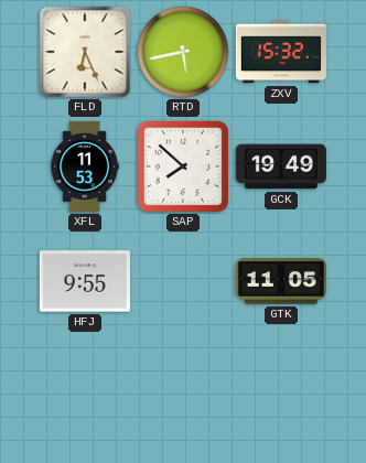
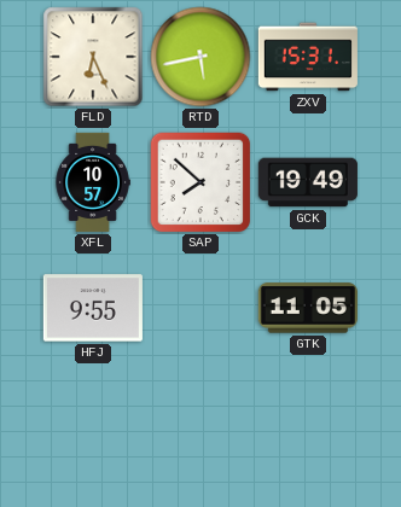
ZXV: 15:32 -> 15:31 (308, 57)
XFL: 11:53 -> 10:57 (93, 182)
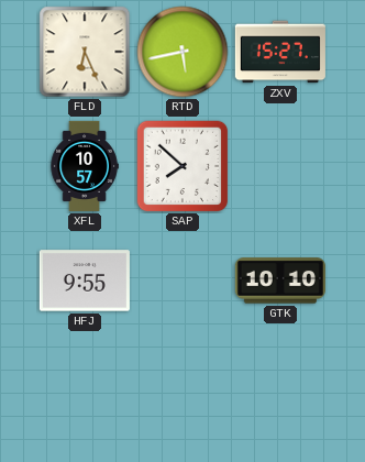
ZXV: 15:31 -> 15:27 (280, 52)
GCK: 19:49 -> none (308, 182)
GTK: 11:05 -> 10:10 (280, 280)
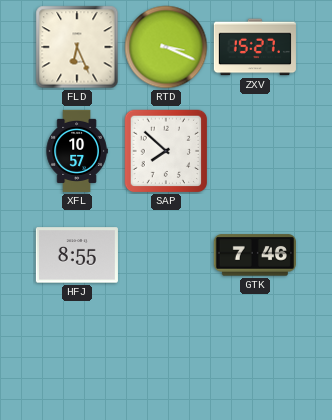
RTD: 5:43 -> 3:19 (166, 47)
HFJ: 9:55 -> 8:55 (77, 255)
GTK: 10:10 -> 7:46 (255, 255)
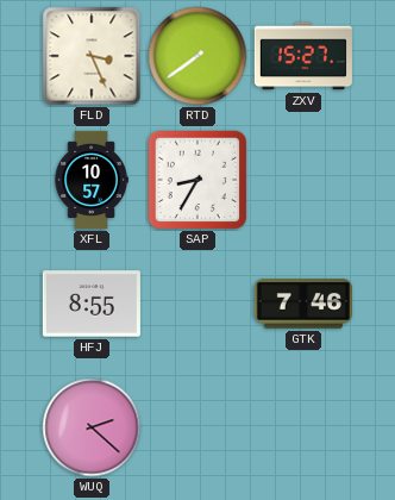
FLD: 6:26 -> 3:26 (92, 56)
RTD: 3:19 -> 7:39 (197, 56)
SAP: 7:52 -> 8:35 (197, 180)
WUQ: none -> 2:22 (92, 427)
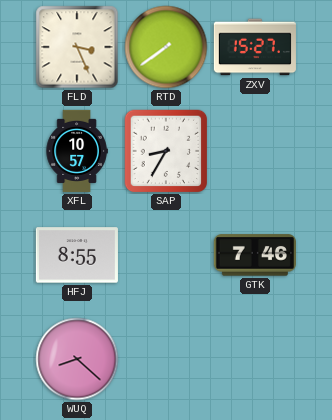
WUQ: 2:22 -> 8:22 (77, 359)
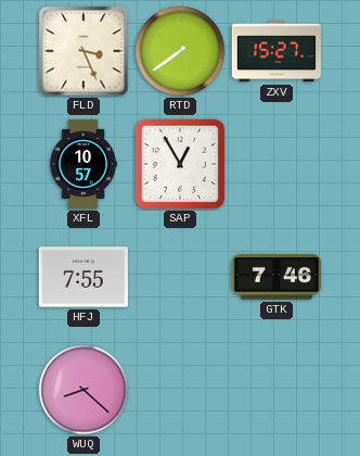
SAP: 8:35 -> 12:55 (180, 164)
HFJ: 8:55 -> 7:55 (83, 277)
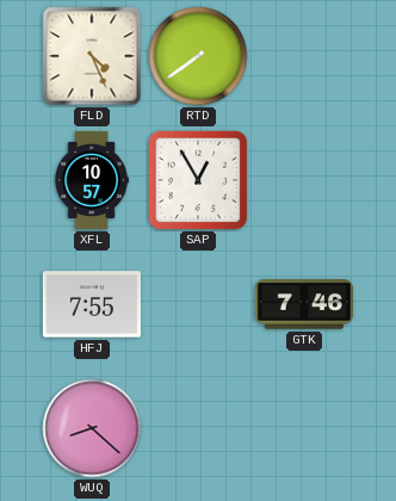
FLD: 3:26 -> 4:26 (92, 56)
ZXV: 15:27 -> none (277, 51)
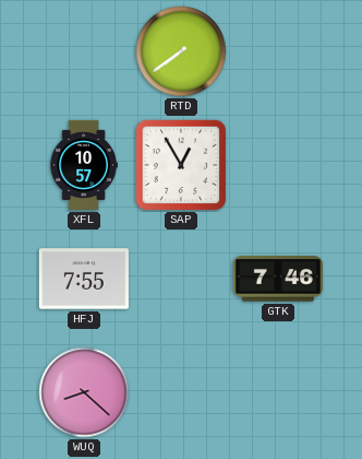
FLD: 4:26 -> none (92, 56)
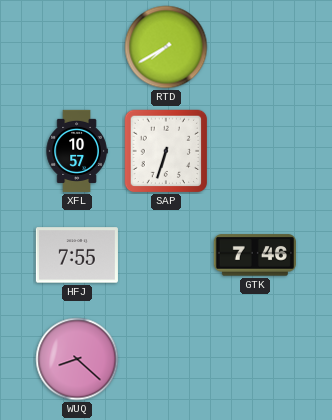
RTD: 7:39 -> 7:40 (166, 47)
SAP: 12:55 -> 6:33 (166, 151)
